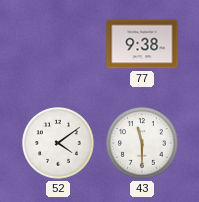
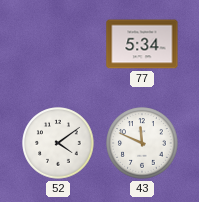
77: 9:38 -> 5:34 (142, 44)
43: 11:30 -> 11:49 (142, 143)
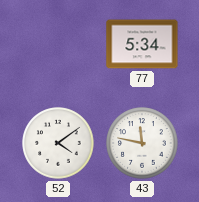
43: 11:49 -> 11:47 (142, 143)
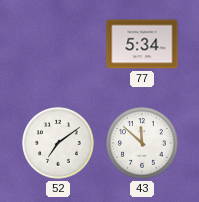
52: 4:09 -> 7:09 (58, 143)
43: 11:47 -> 11:52 (142, 143)
